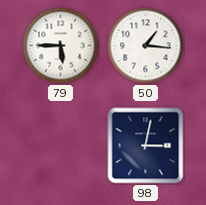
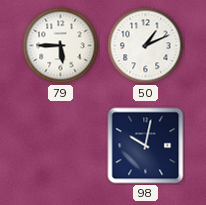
50: 1:16 -> 1:11 (146, 46)
98: 3:02 -> 10:02 (146, 146)
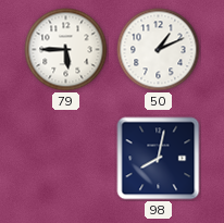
98: 10:02 -> 8:02 (159, 159)
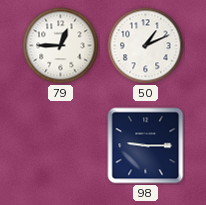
79: 5:45 -> 12:45 (61, 46)
98: 8:02 -> 9:15 (146, 146)
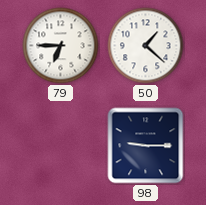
79: 12:45 -> 6:45 (61, 46)
50: 1:11 -> 1:22 (146, 46)
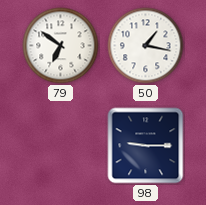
79: 6:45 -> 6:51 (61, 46)
50: 1:22 -> 1:17 (146, 46)
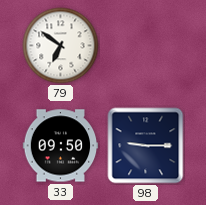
50: 1:17 -> none (146, 46)
33: none -> 09:50 (61, 146)
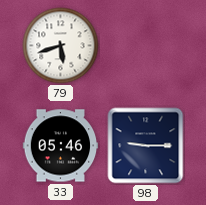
79: 6:51 -> 5:42 (61, 46)
33: 09:50 -> 05:46 (61, 146)
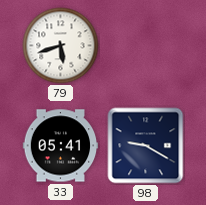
33: 05:46 -> 05:41 (61, 146)
98: 9:15 -> 9:20 (146, 146)
